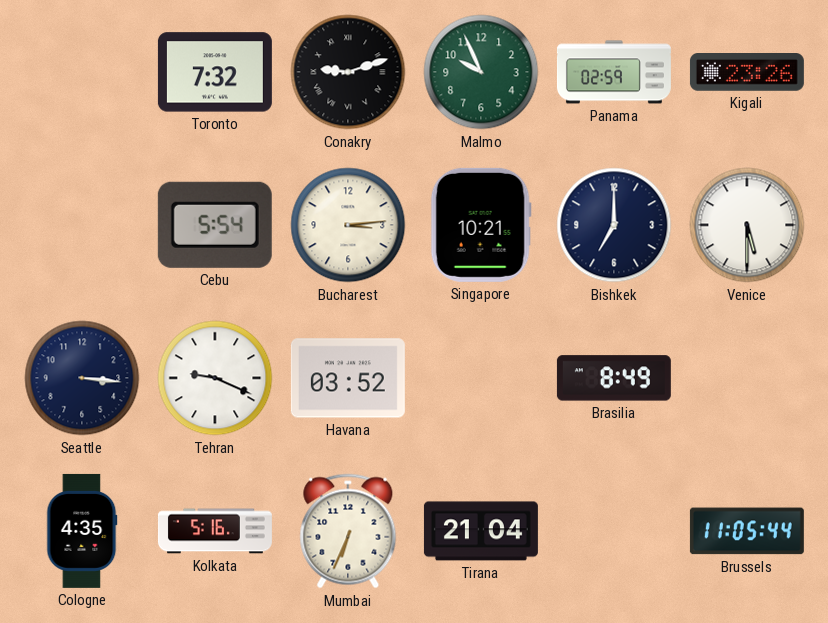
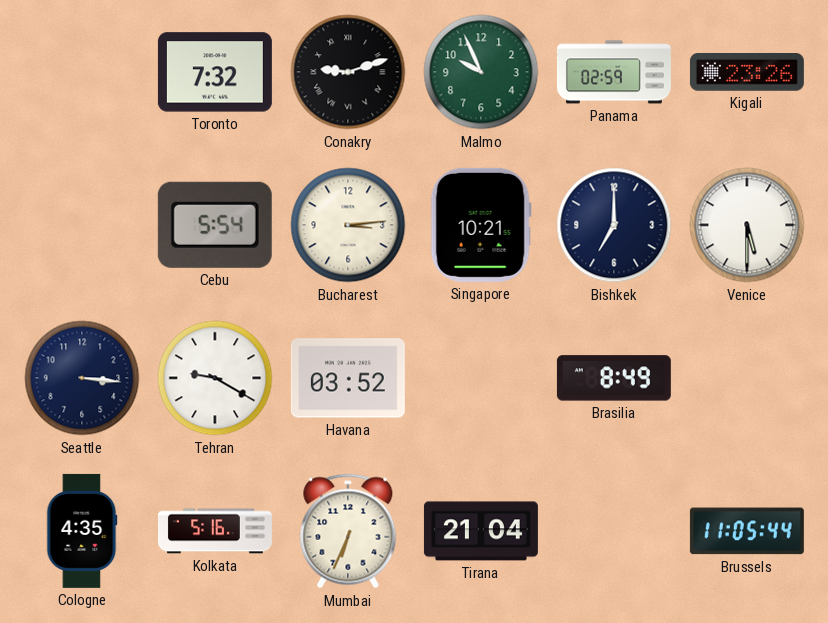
Tehran: 9:19 -> 9:20 (215, 378)
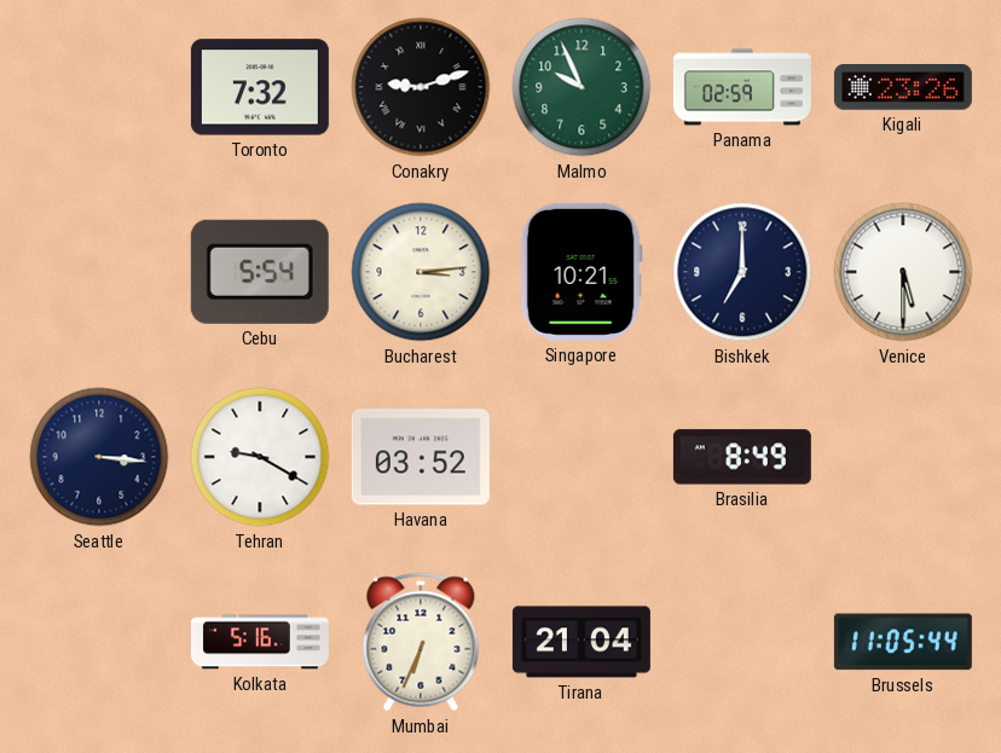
Cologne: 4:35 -> none (82, 531)
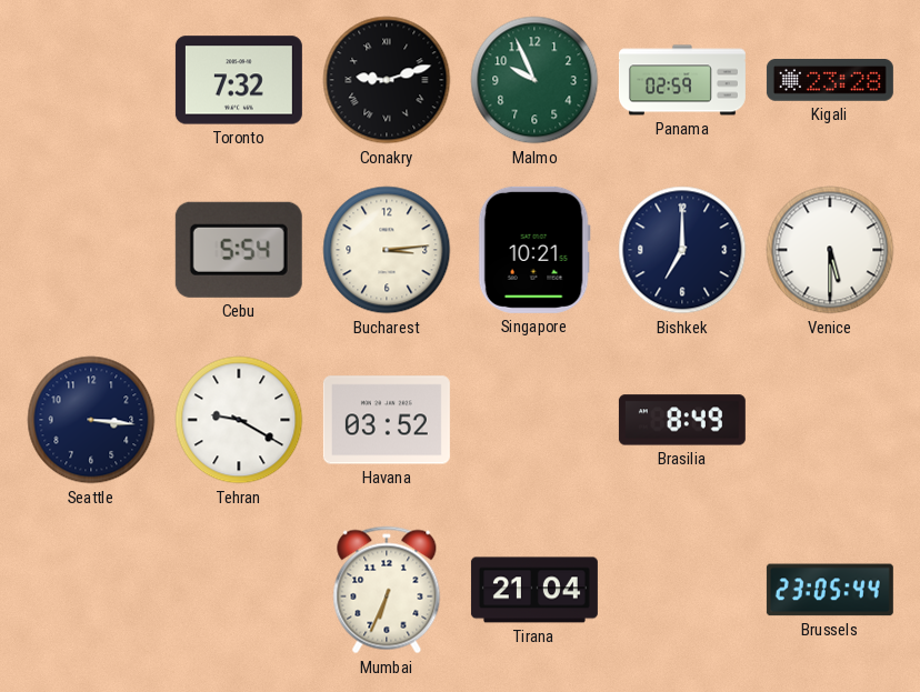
Kigali: 23:26 -> 23:28 (830, 80)
Kolkata: 5:16 -> none (260, 642)
Brussels: 11:05 -> 23:05 (830, 590)
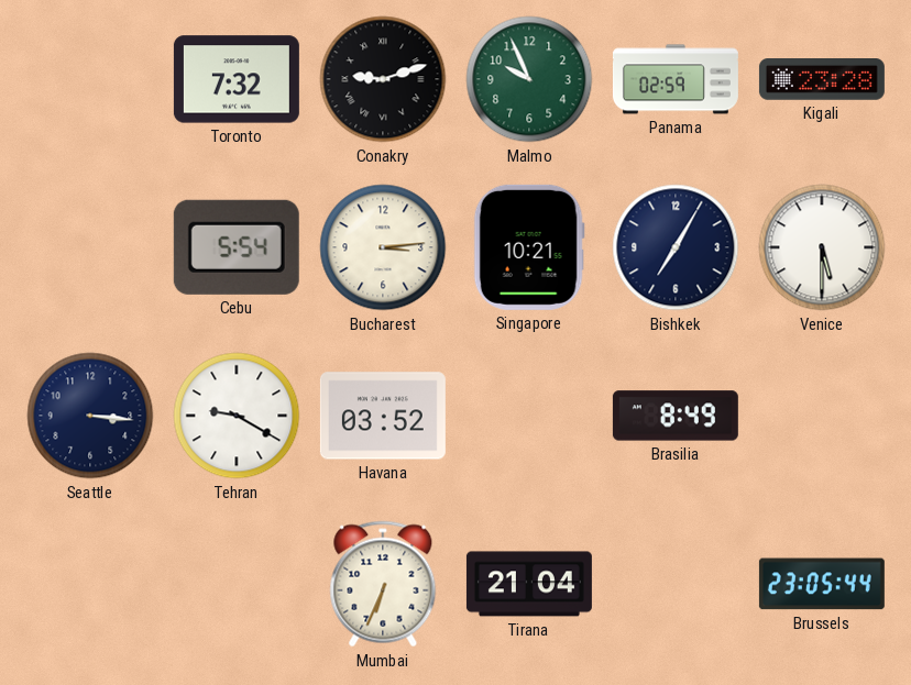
Bishkek: 7:00 -> 7:05 (676, 247)
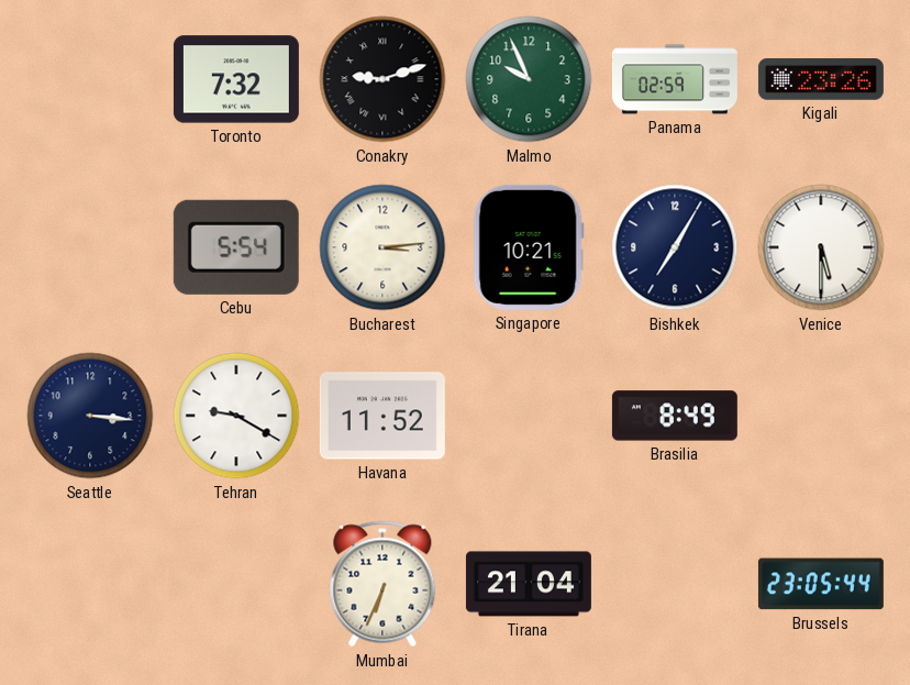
Kigali: 23:28 -> 23:26 (821, 79)
Havana: 03:52 -> 11:52 (382, 416)
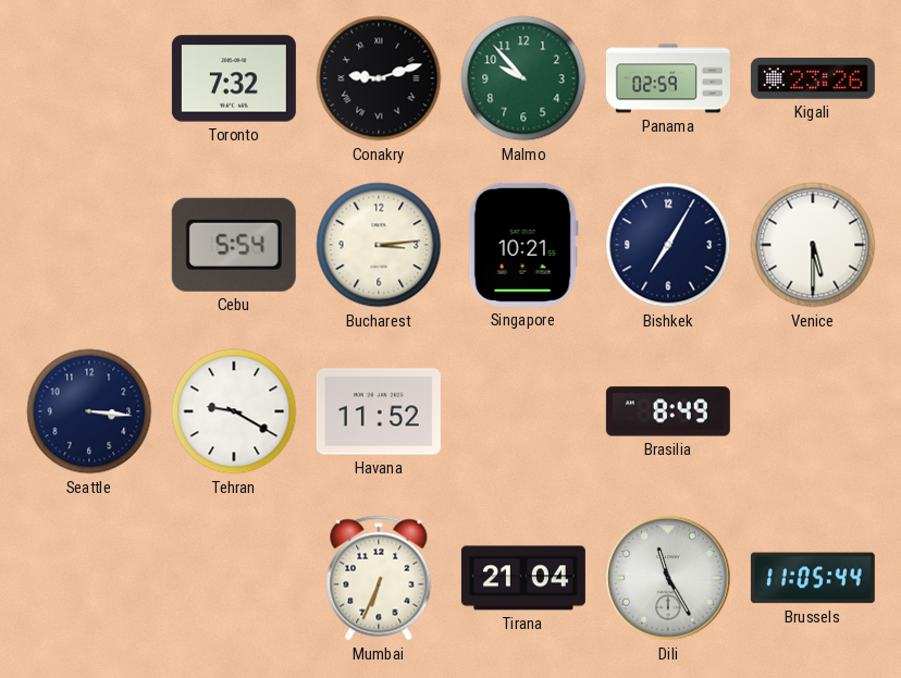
Malmo: 9:56 -> 9:53 (523, 78)
Dili: none -> 11:25 (668, 578)
Brussels: 23:05 -> 11:05 (813, 578)
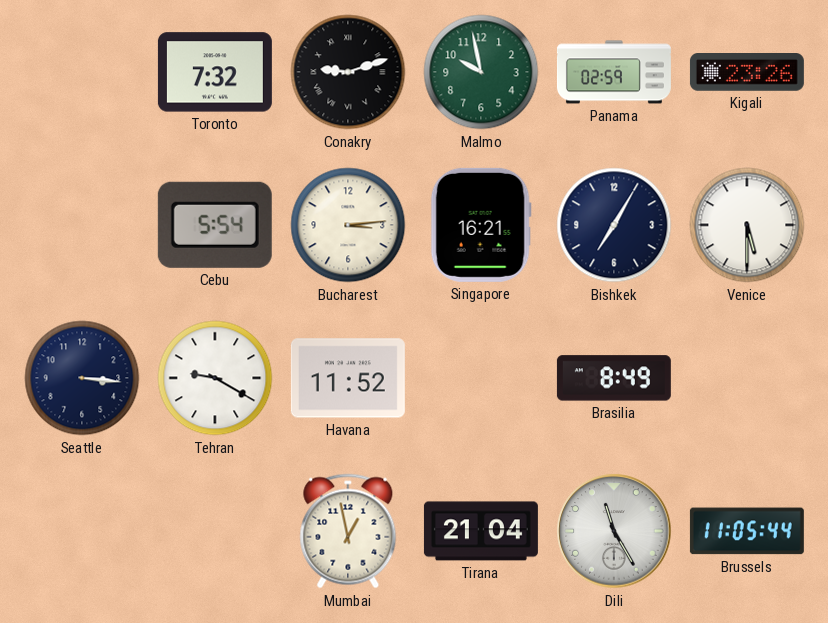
Malmo: 9:53 -> 9:58 (481, 72)
Singapore: 10:21 -> 16:21 (481, 225)
Mumbai: 6:34 -> 12:58 (348, 531)
